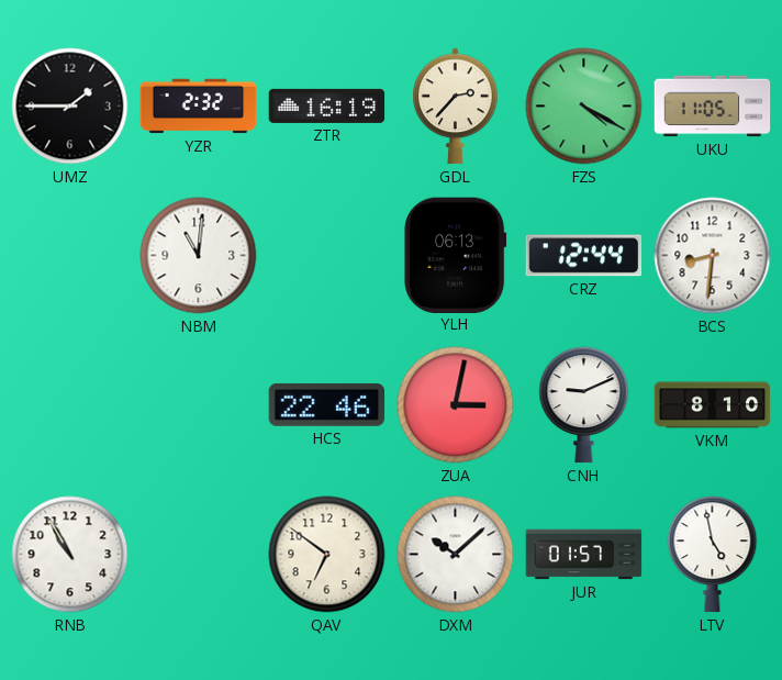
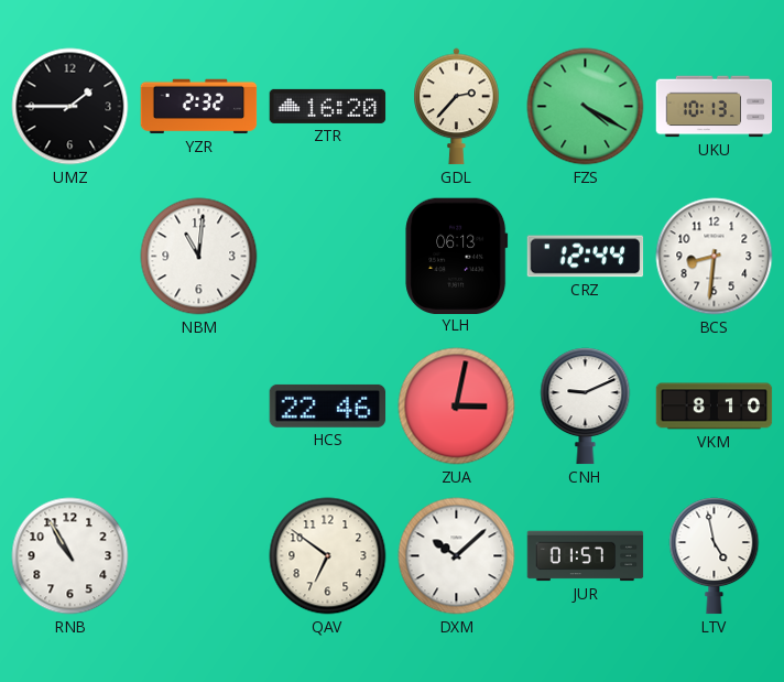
ZTR: 16:19 -> 16:20 (328, 106)
UKU: 11:05 -> 10:13 (715, 107)
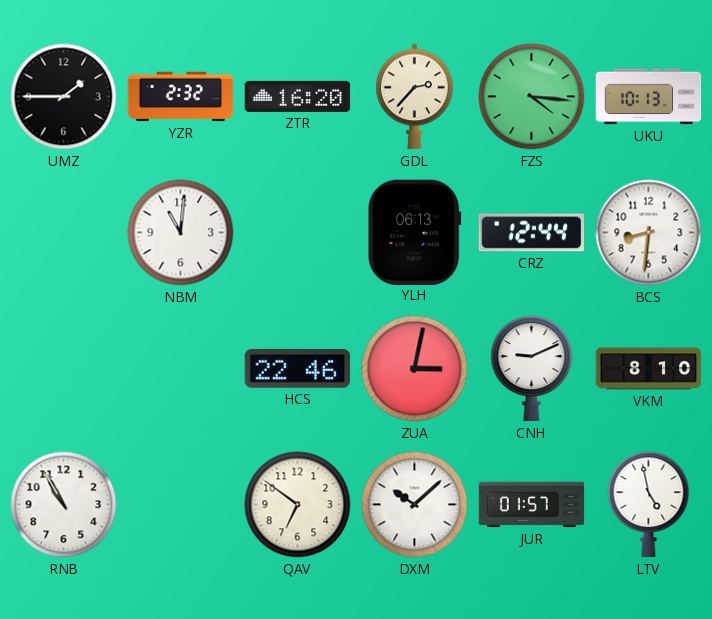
FZS: 4:20 -> 4:16 (532, 97)
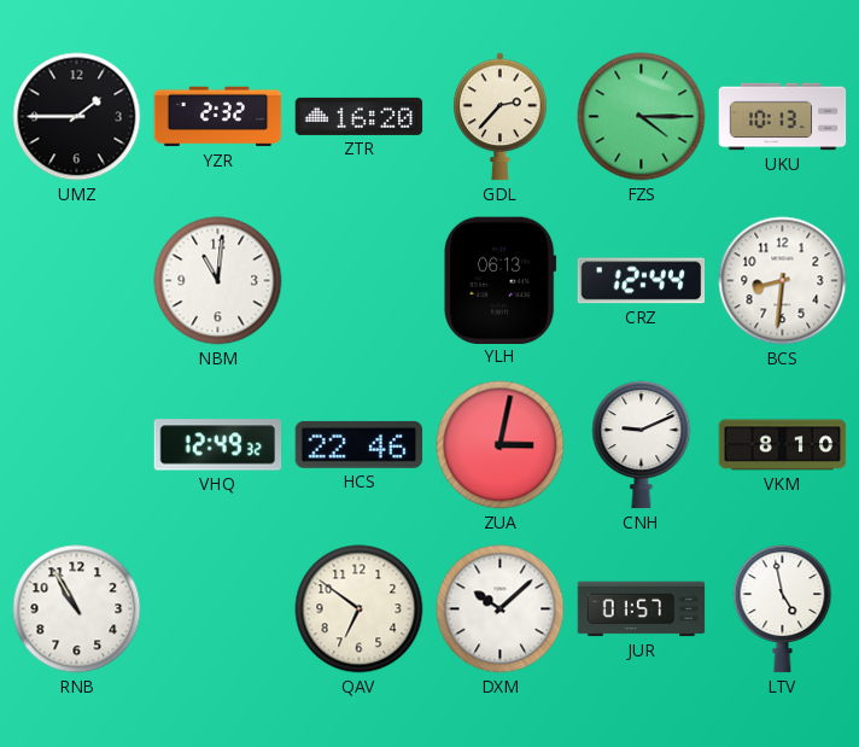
FZS: 4:16 -> 4:15 (642, 117)
VHQ: none -> 12:49 (218, 445)
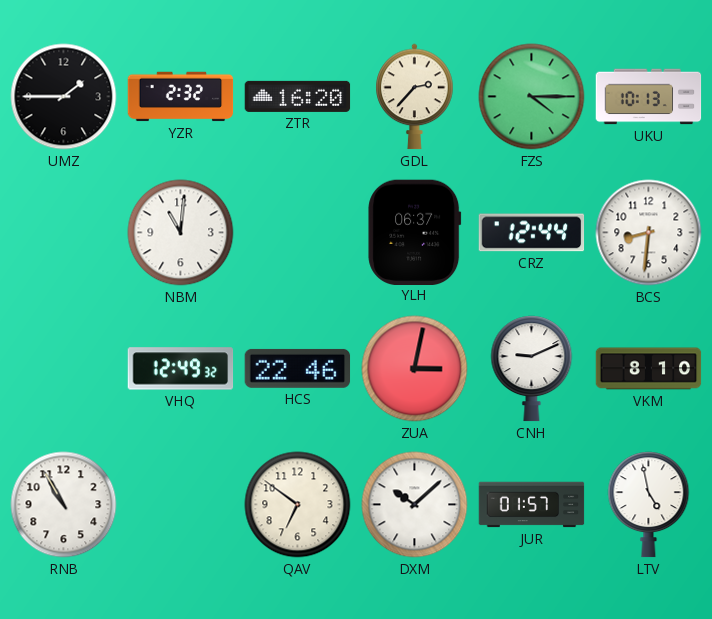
YLH: 06:13 -> 06:37 (415, 232)
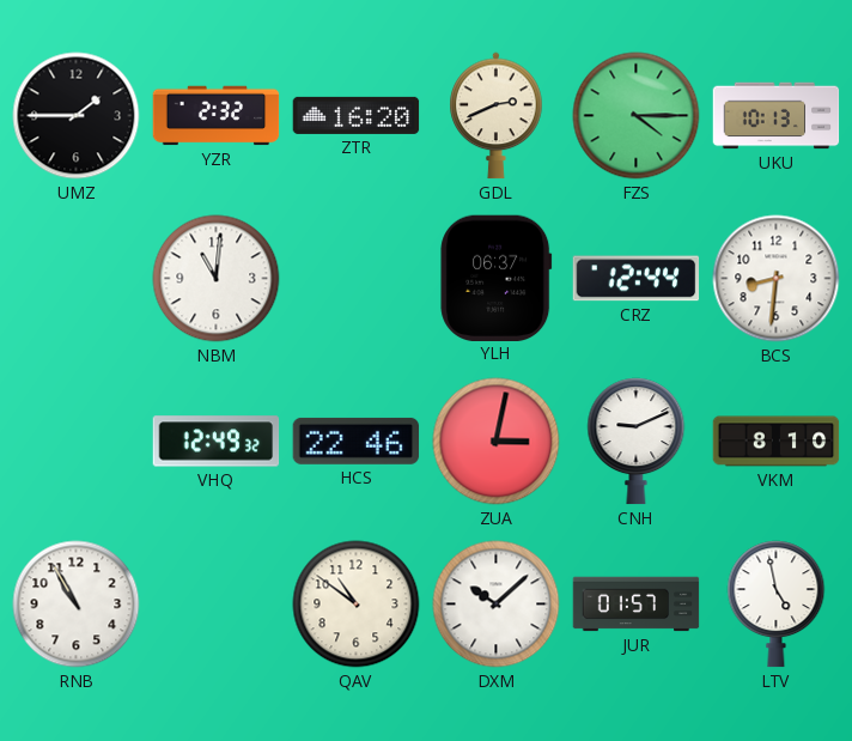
GDL: 2:37 -> 2:41 (497, 116)
QAV: 6:51 -> 10:51 (357, 605)
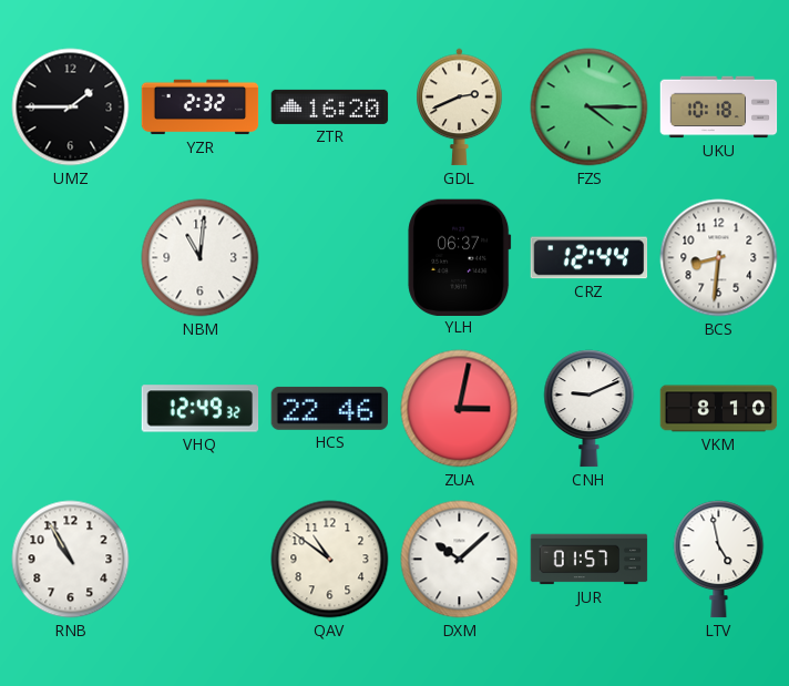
UKU: 10:13 -> 10:18 (719, 107)
